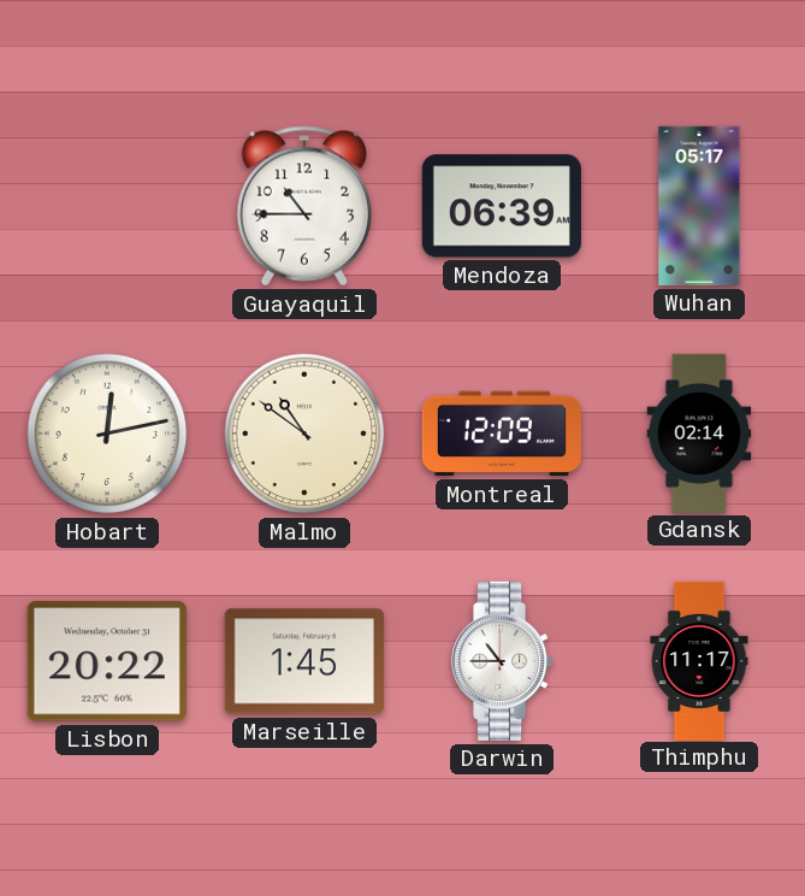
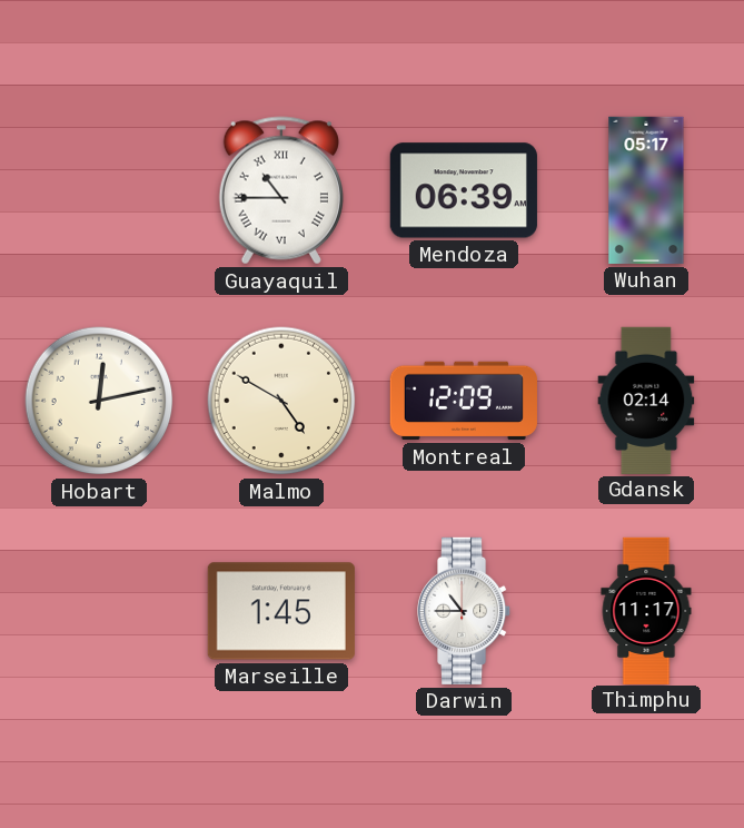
Guayaquil numerals: Arabic -> Roman (281, 190)
Malmo: 10:51 -> 4:50 (281, 401)
Lisbon: 20:22 -> none (107, 661)
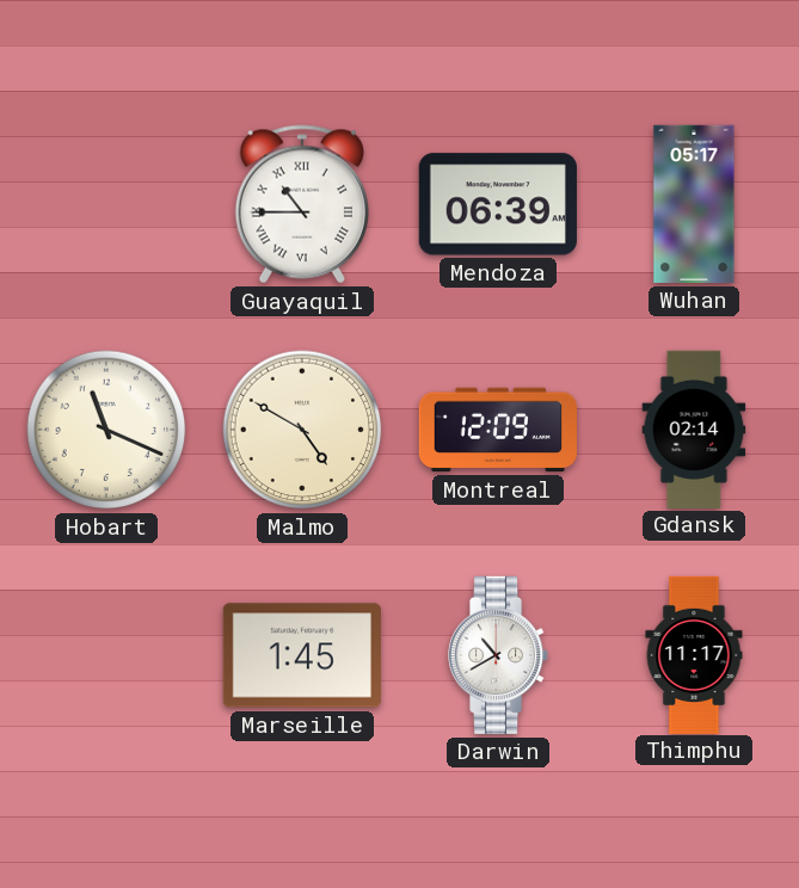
Hobart: 12:13 -> 11:19 (106, 430)
Darwin: 10:45 -> 10:40 (499, 655)
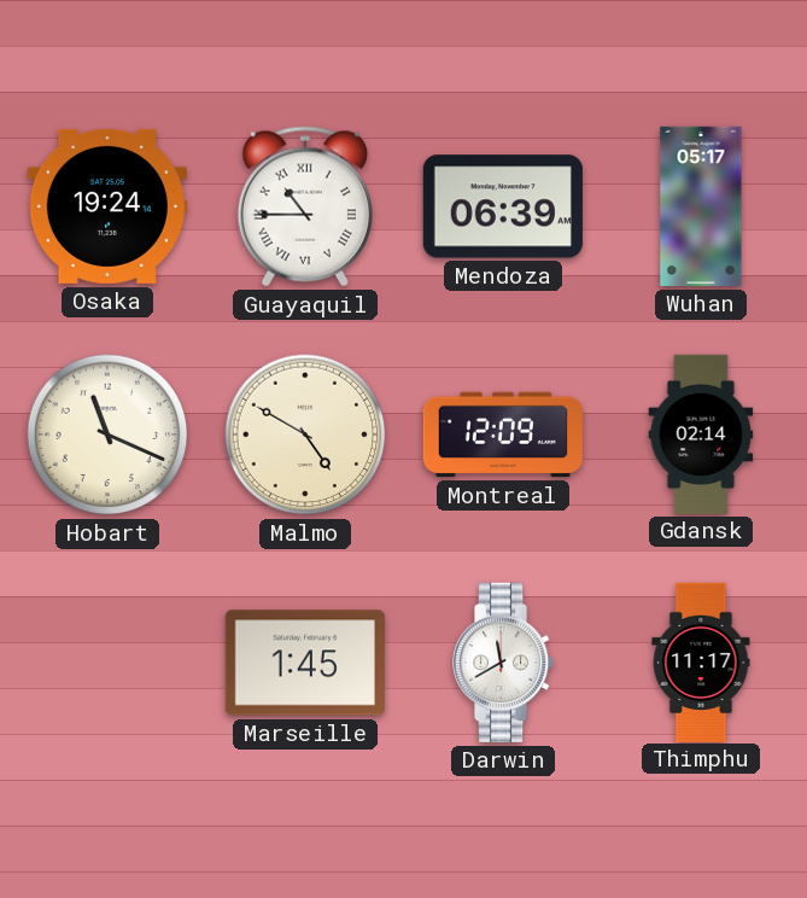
Osaka: none -> 19:24 (107, 206)
Darwin: 10:40 -> 11:40 (504, 663)
